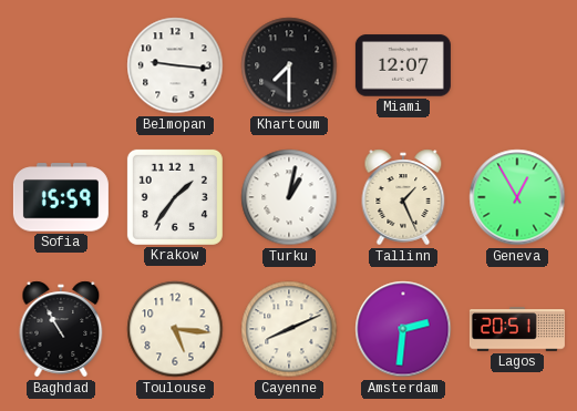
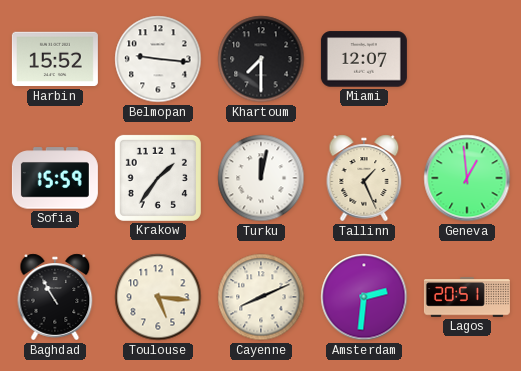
Harbin: none -> 15:52 (55, 59)
Turku: 1:02 -> 12:02 (261, 178)
Geneva: 12:55 -> 12:59 (467, 178)
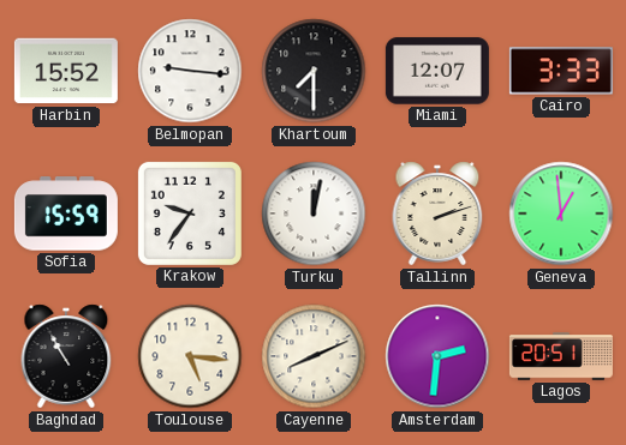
Cairo: none -> 3:33 (561, 71)
Krakow: 1:36 -> 9:36 (190, 214)
Tallinn: 1:26 -> 2:12 (437, 214)
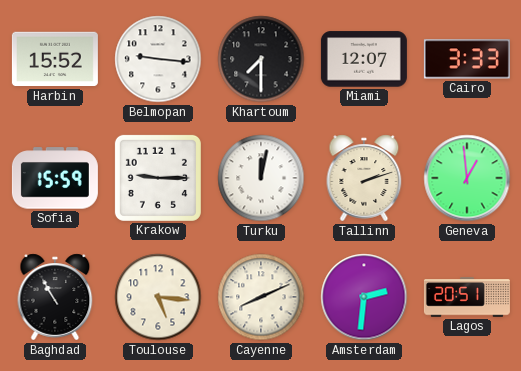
Krakow: 9:36 -> 9:15 (158, 178)
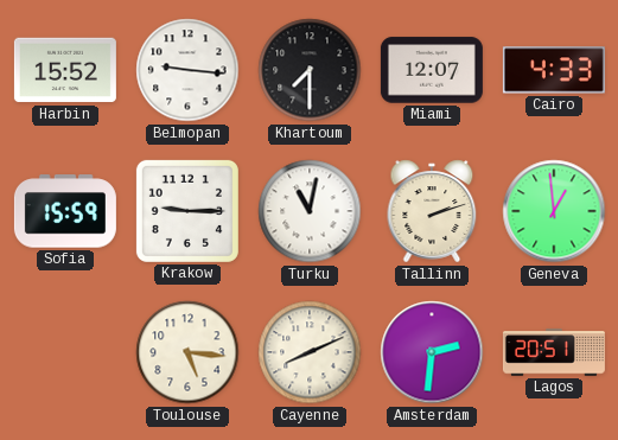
Cairo: 3:33 -> 4:33 (554, 70)
Turku: 12:02 -> 11:02 (310, 211)
Baghdad: 10:55 -> none (55, 297)
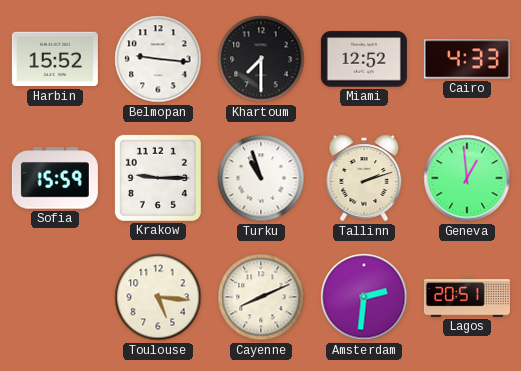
Miami: 12:07 -> 12:52 (364, 59)
Turku: 11:02 -> 10:57 (261, 178)
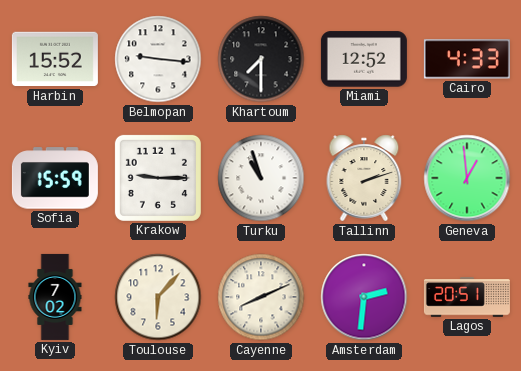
Kyiv: none -> 7:02 (55, 297)
Toulouse: 5:16 -> 6:07 (158, 297)
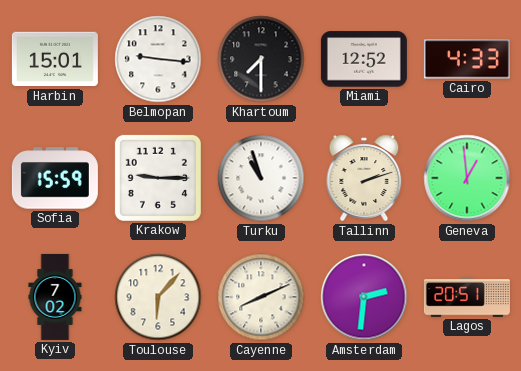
Harbin: 15:52 -> 15:01 (55, 59)
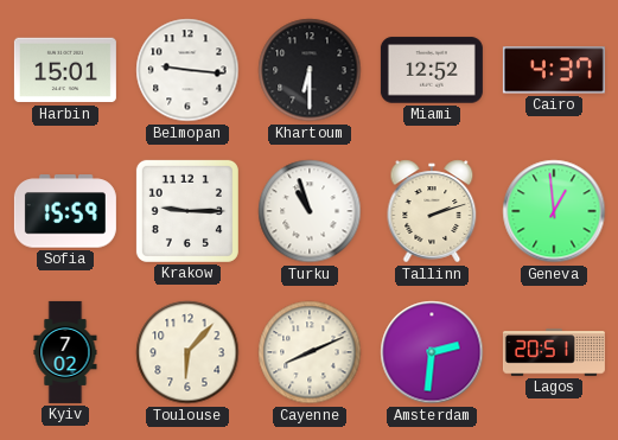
Khartoum: 7:30 -> 6:30 (310, 70)
Cairo: 4:33 -> 4:37 (554, 70)
